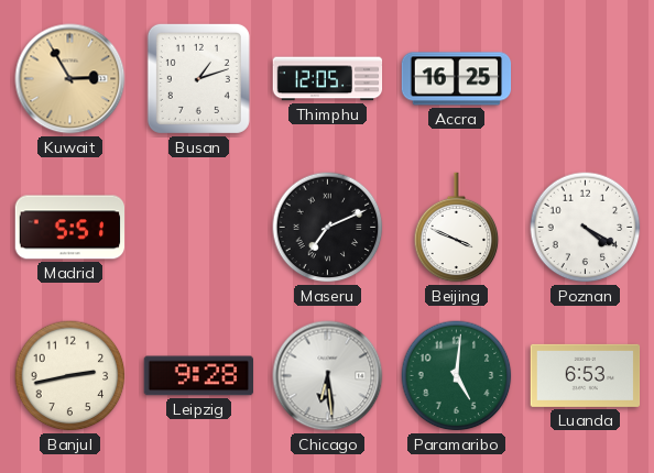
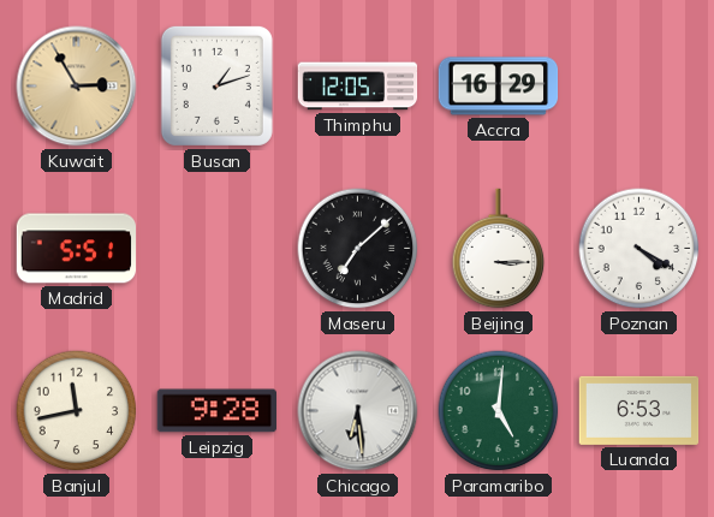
Accra: 16:25 -> 16:29 (499, 87)
Maseru: 7:11 -> 7:08 (358, 249)
Beijing: 3:49 -> 3:15 (499, 249)
Banjul: 2:43 -> 11:43 (77, 411)
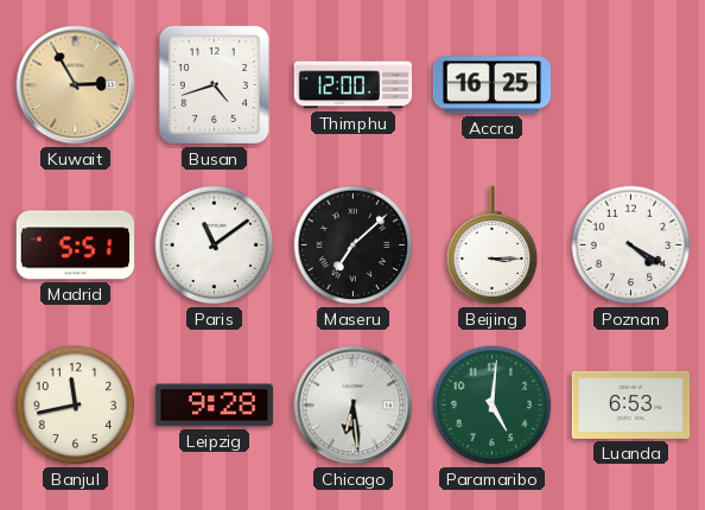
Busan: 1:12 -> 4:42 (214, 84)
Thimphu: 12:05 -> 12:00 (354, 85)
Accra: 16:29 -> 16:25 (493, 85)
Paris: none -> 11:09 (215, 246)
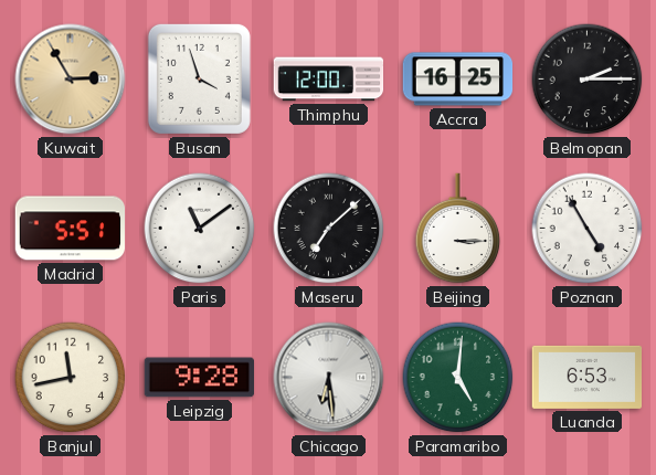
Busan: 4:42 -> 3:57 (199, 78)
Belmopan: none -> 2:15 (588, 80)
Poznan: 4:20 -> 4:55 (588, 229)
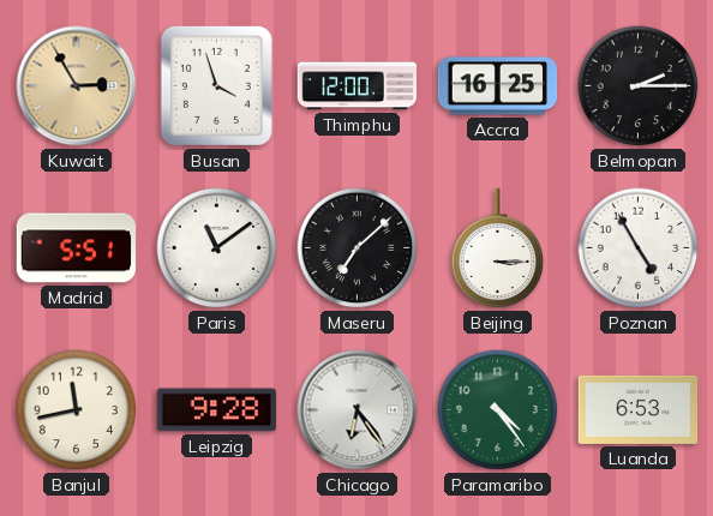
Chicago: 6:29 -> 6:24 (358, 410)
Paramaribo: 5:01 -> 4:24 (498, 410)
